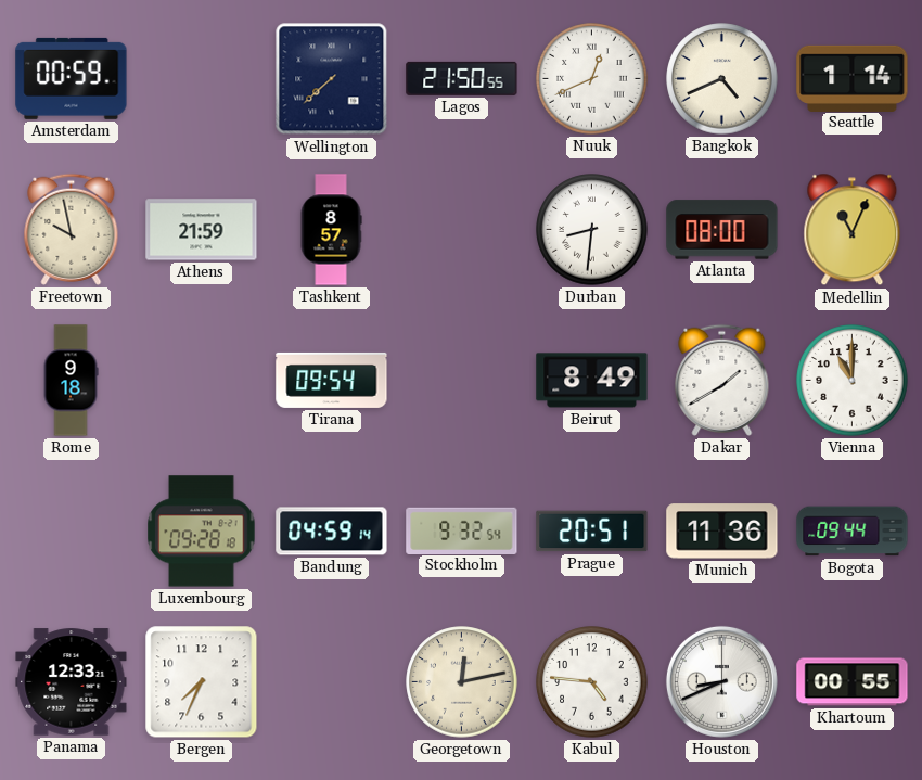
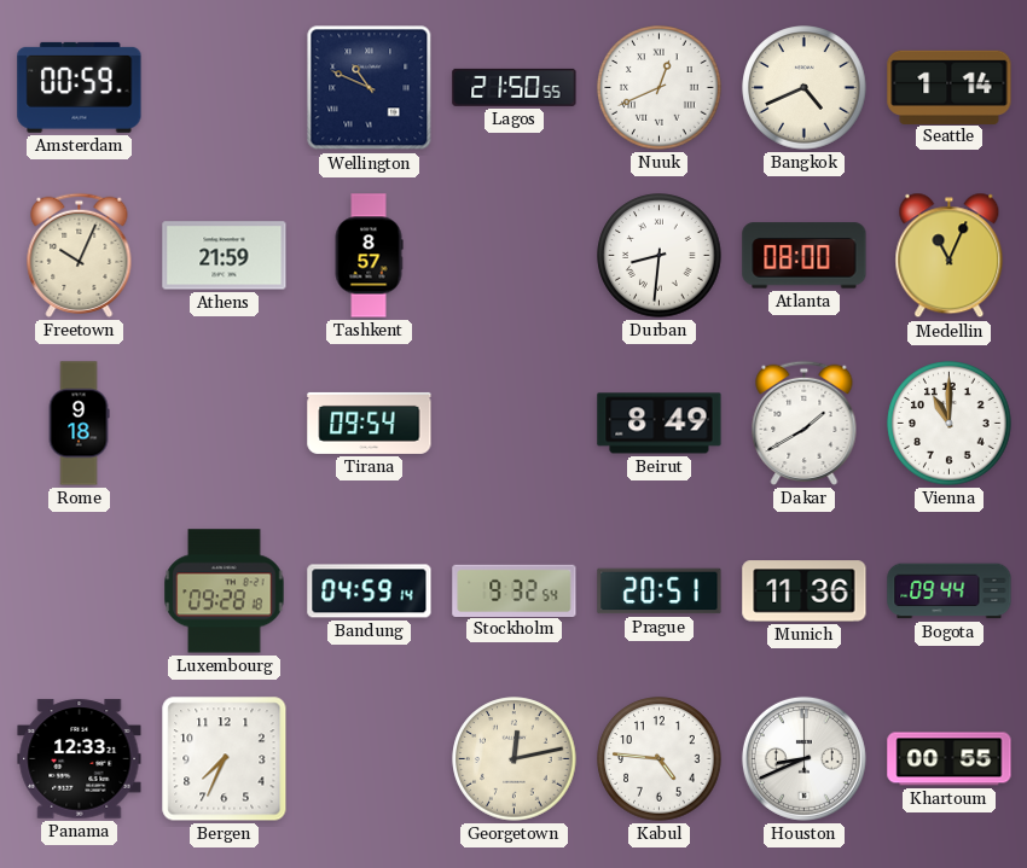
Wellington: 7:38 -> 10:49 (370, 88)
Freetown: 9:58 -> 10:04 (80, 255)
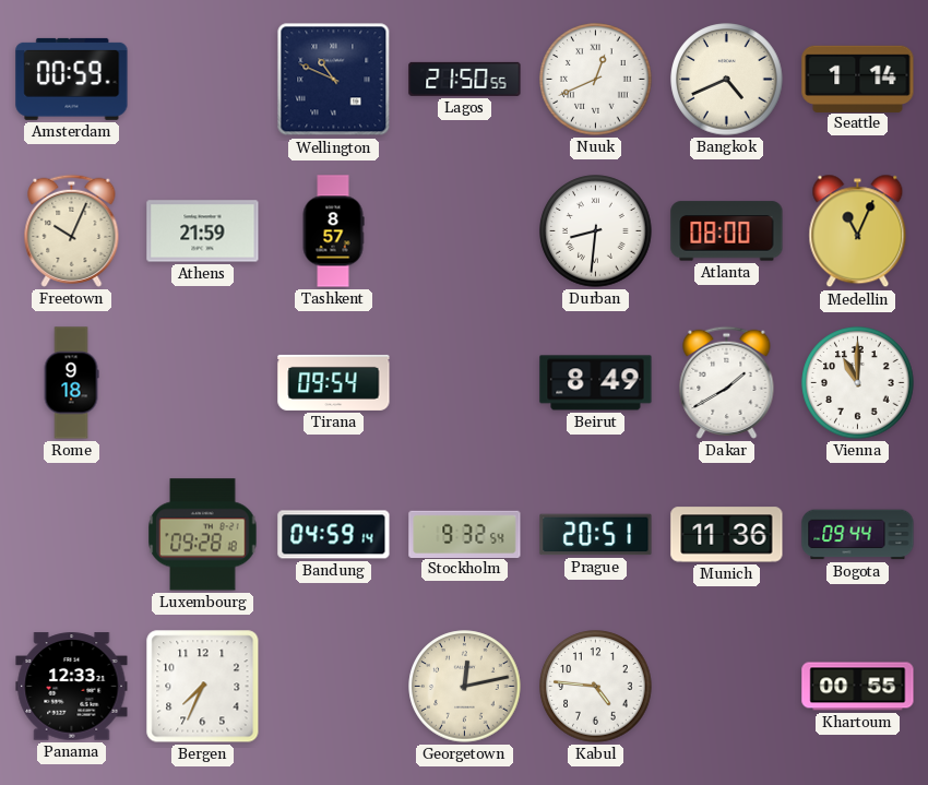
Houston: 8:41 -> none (803, 758)
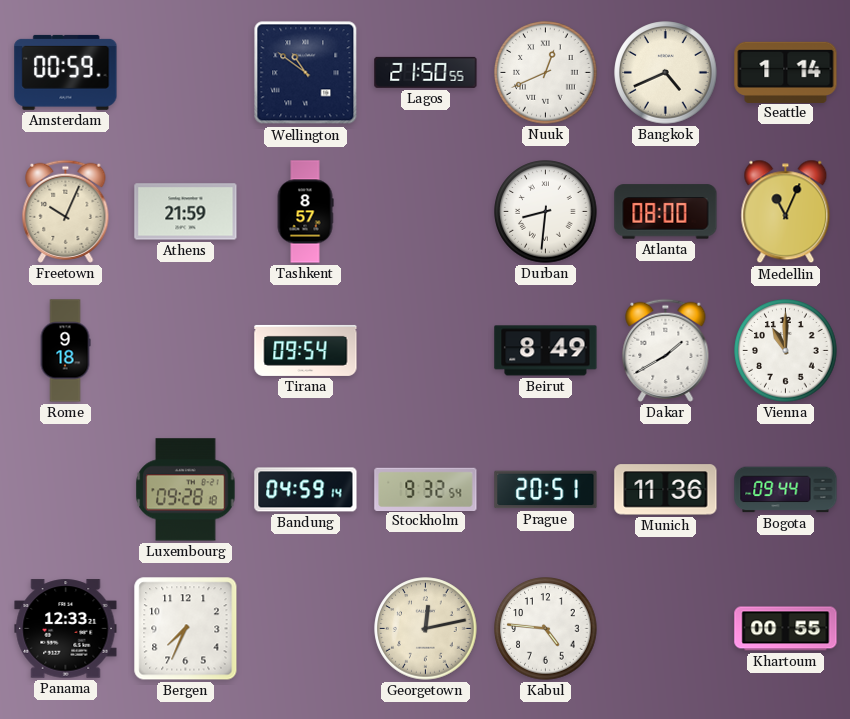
Wellington: 10:49 -> 10:51 (306, 73)
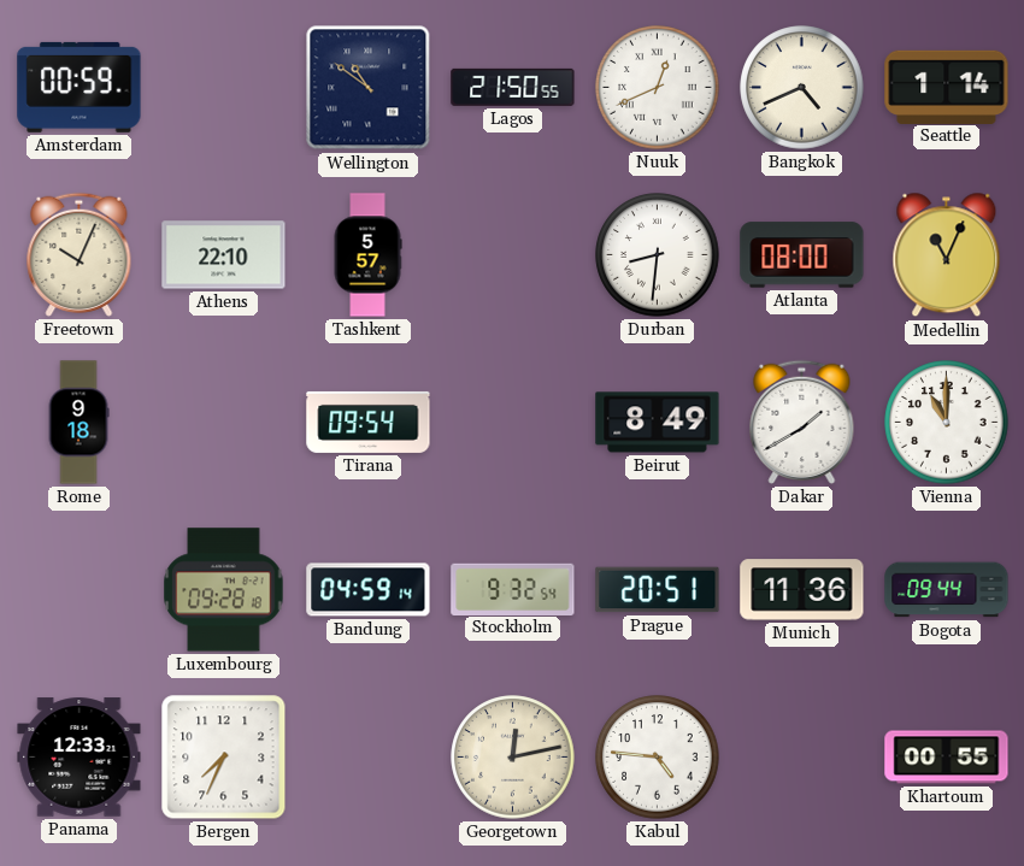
Athens: 21:59 -> 22:10 (224, 255)
Tashkent: 8:57 -> 5:57 (367, 255)
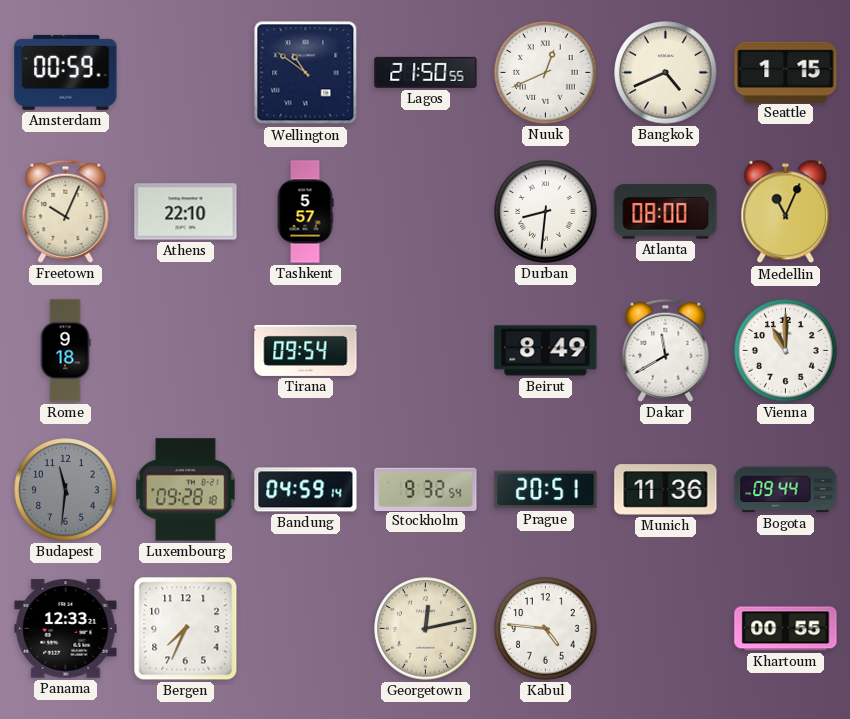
Seattle: 1:14 -> 1:15 (786, 72)
Dakar: 1:40 -> 11:40 (666, 350)
Budapest: none -> 11:31 (66, 490)
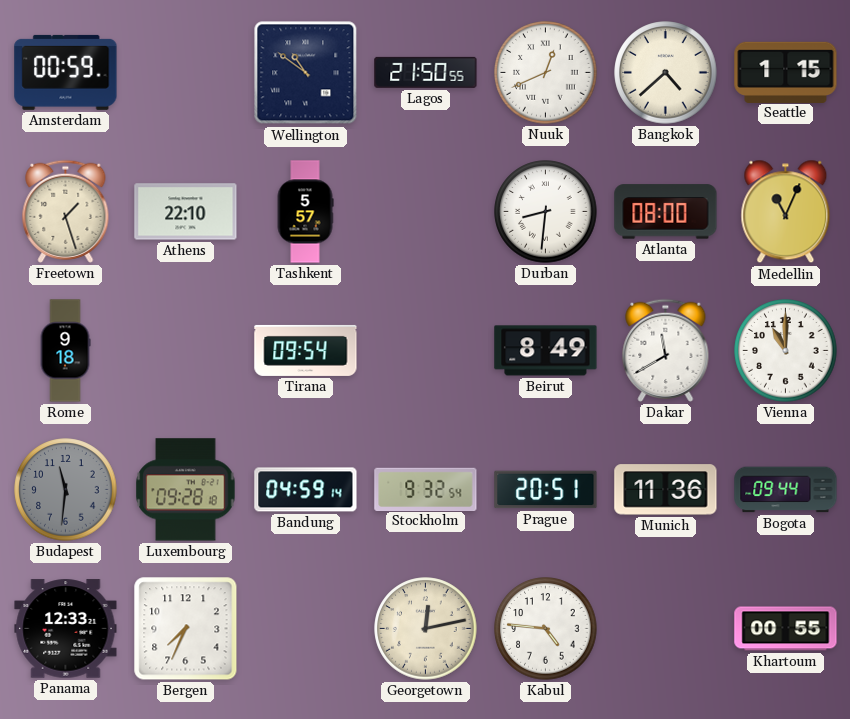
Bangkok: 4:41 -> 4:38 (666, 73)
Freetown: 10:04 -> 1:27 (66, 211)
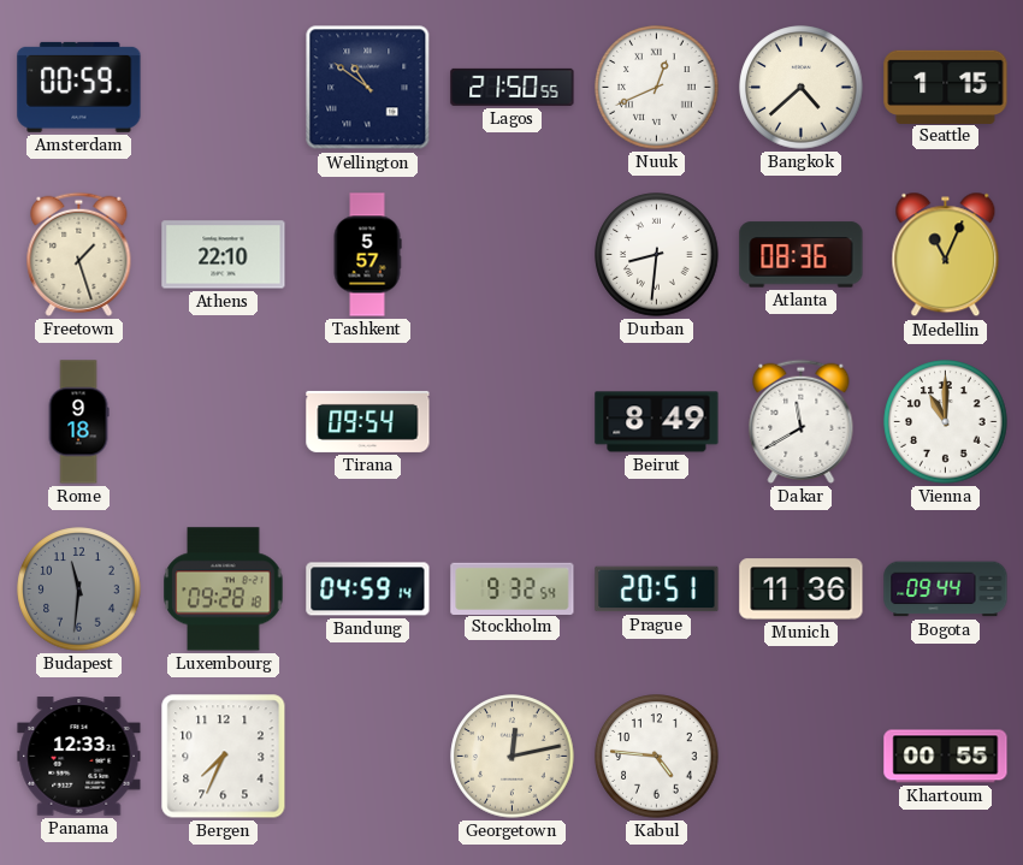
Atlanta: 08:00 -> 08:36 (802, 255)
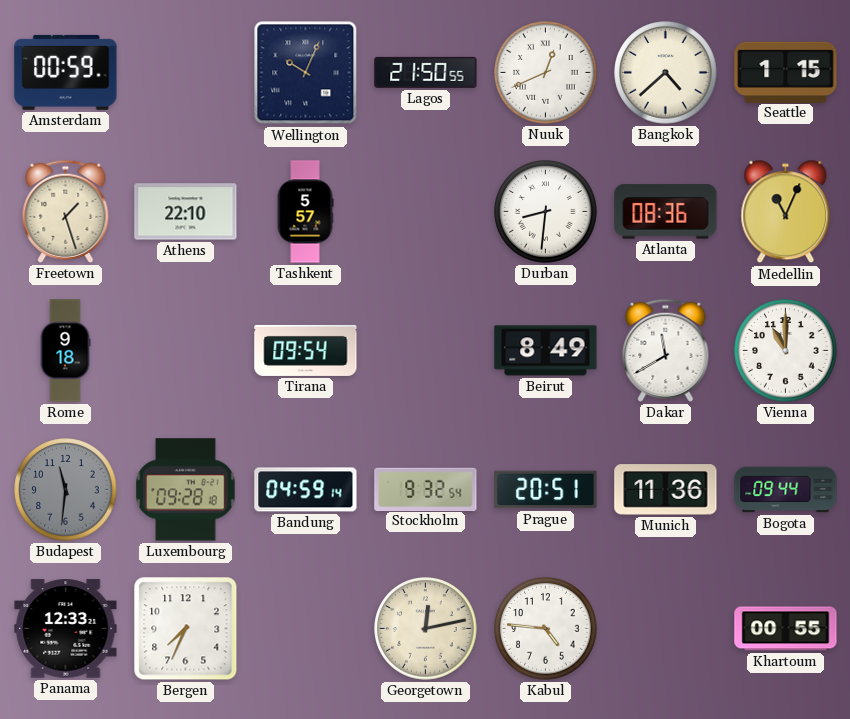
Wellington: 10:51 -> 10:04 (306, 73)
